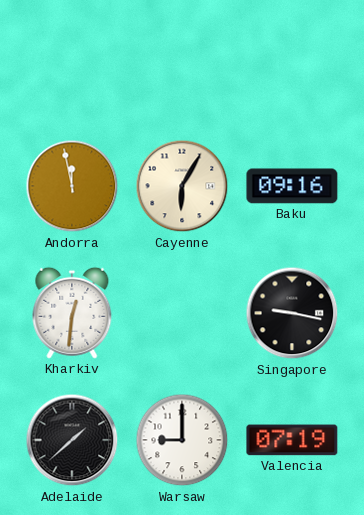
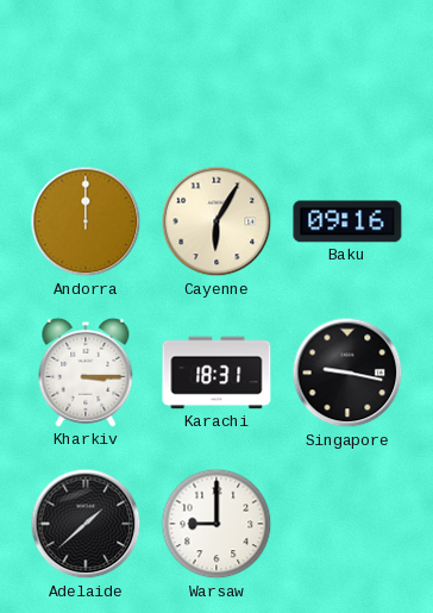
Andorra: 11:58 -> 12:00 (86, 221)
Kharkiv: 12:31 -> 3:15 (86, 373)
Karachi: none -> 18:31 (216, 373)
Valencia: 07:19 -> none (292, 440)
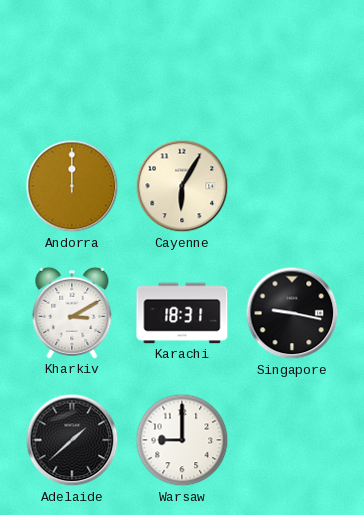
Baku: 09:16 -> none (347, 221)
Kharkiv: 3:15 -> 3:10 (72, 313)
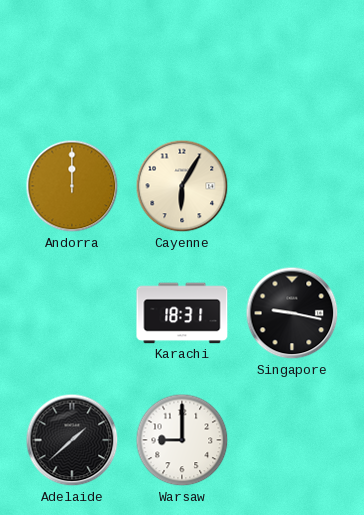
Kharkiv: 3:10 -> none (72, 313)
